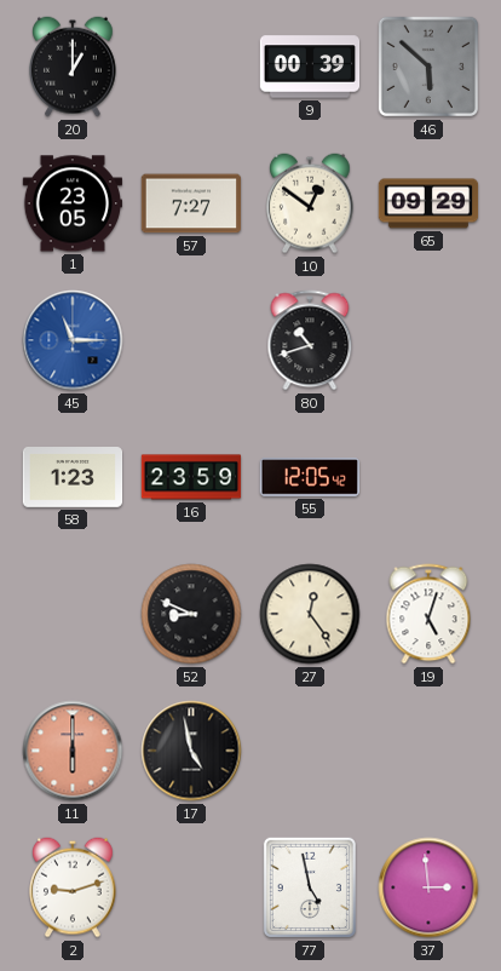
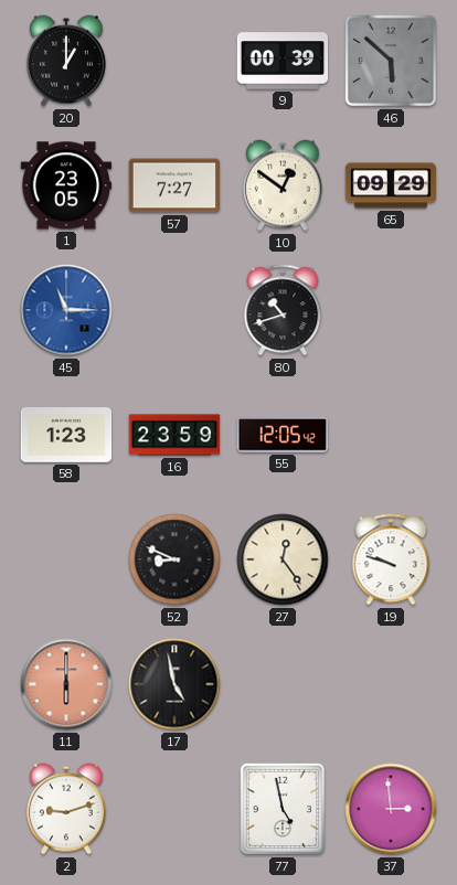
19: 5:03 -> 9:48 (391, 559)
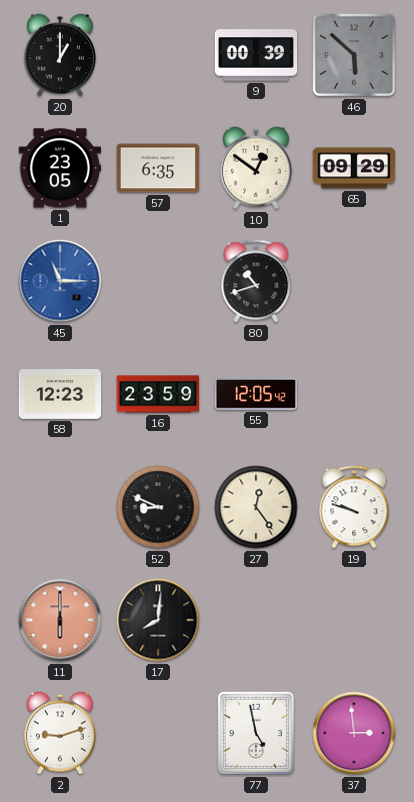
57: 7:27 -> 6:35 (157, 168)
58: 1:23 -> 12:23 (60, 395)
17: 4:58 -> 8:01 (158, 620)
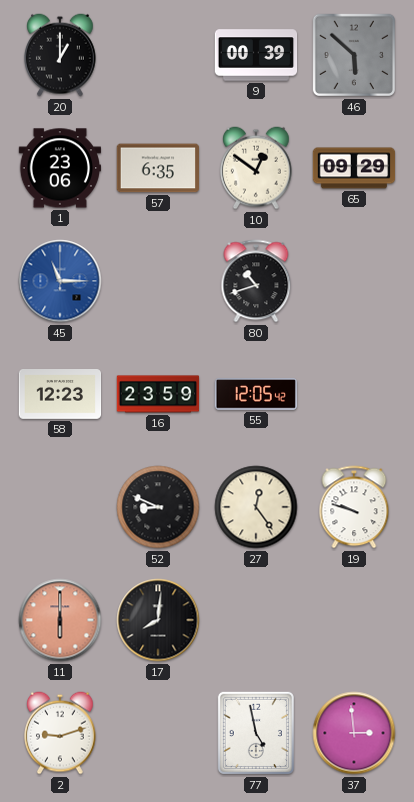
1: 23:05 -> 23:06 (60, 168)
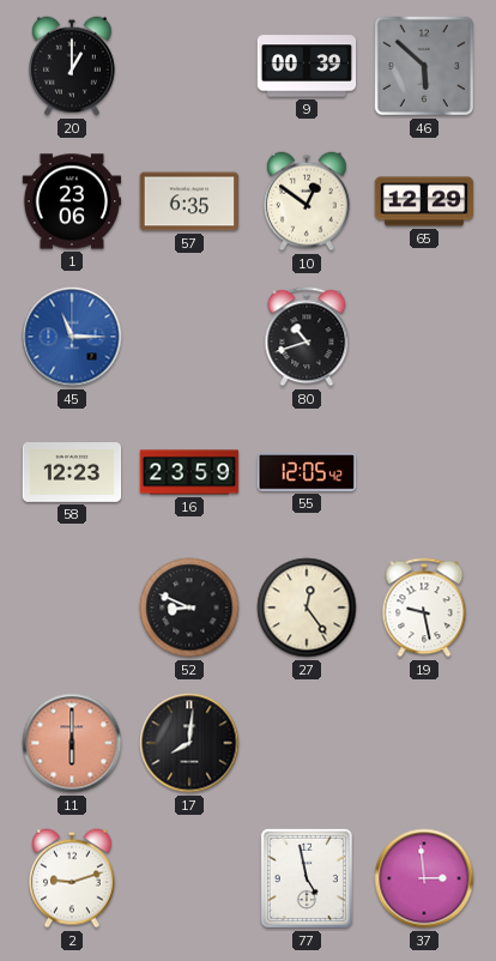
65: 09:29 -> 12:29 (424, 201)
19: 9:48 -> 9:28 (424, 608)
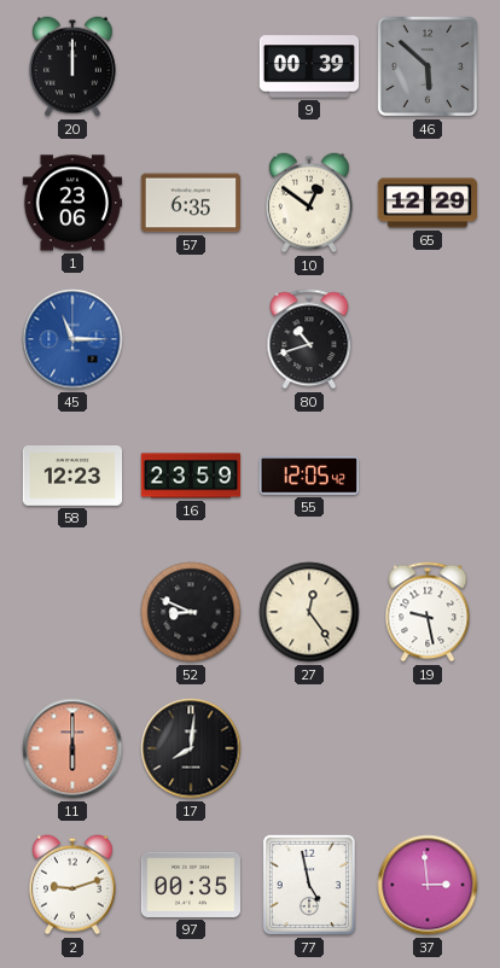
20: 1:00 -> 12:00 (74, 66)
97: none -> 00:35 (191, 885)
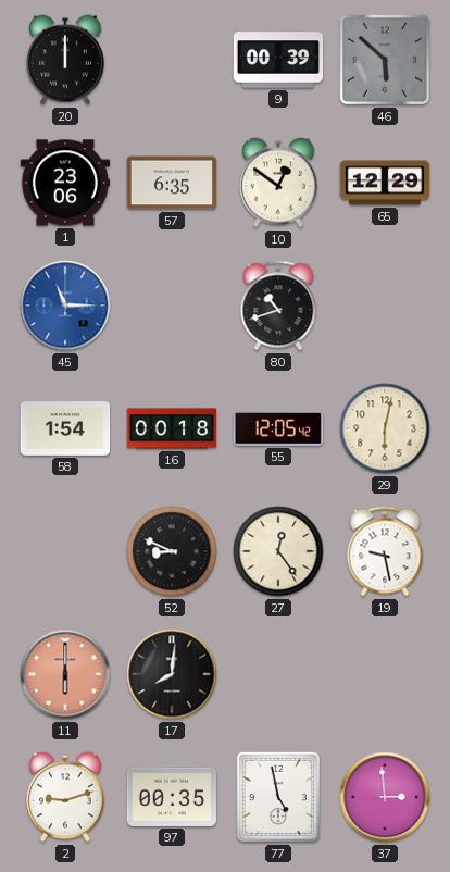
58: 12:23 -> 1:54 (65, 429)
16: 23:59 -> 00:18 (172, 428)
29: none -> 6:02 (385, 428)
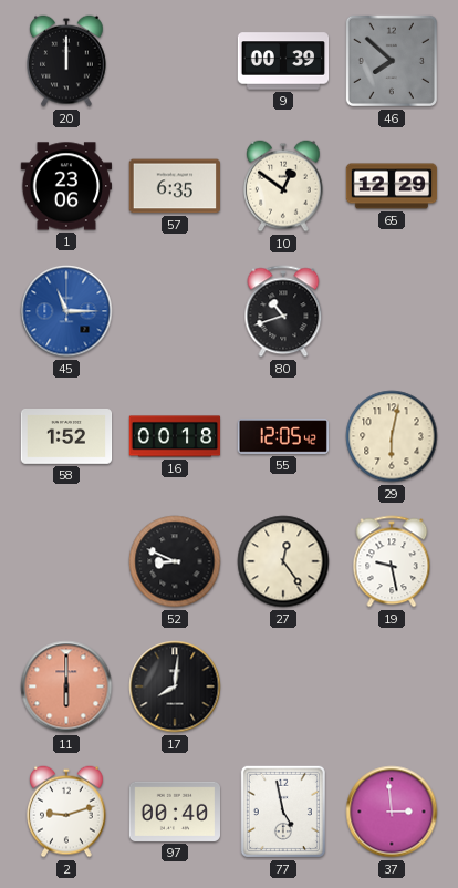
46: 5:52 -> 7:52 (392, 61)
58: 1:54 -> 1:52 (66, 437)
97: 00:35 -> 00:40 (175, 812)
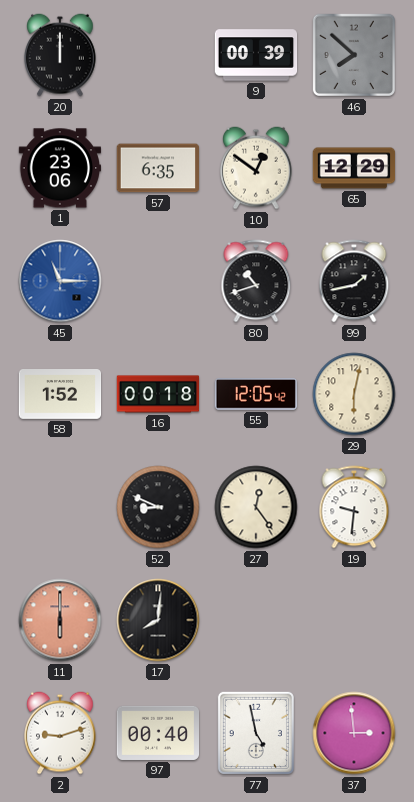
99: none -> 1:43 (354, 281)
19: 9:28 -> 9:31 (354, 507)
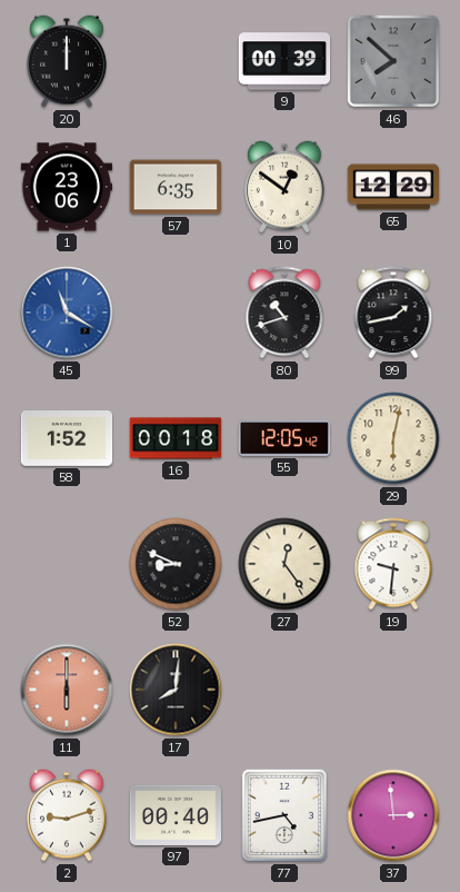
45: 11:15 -> 11:20 (67, 313)
77: 4:58 -> 4:43 (284, 815)
